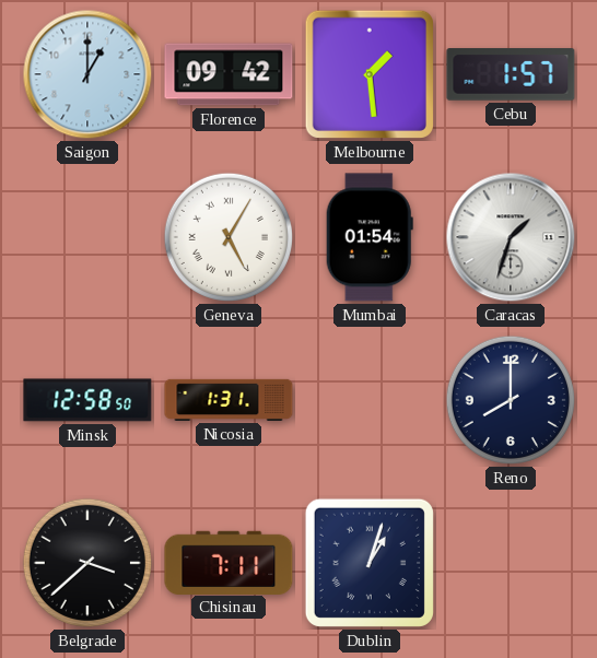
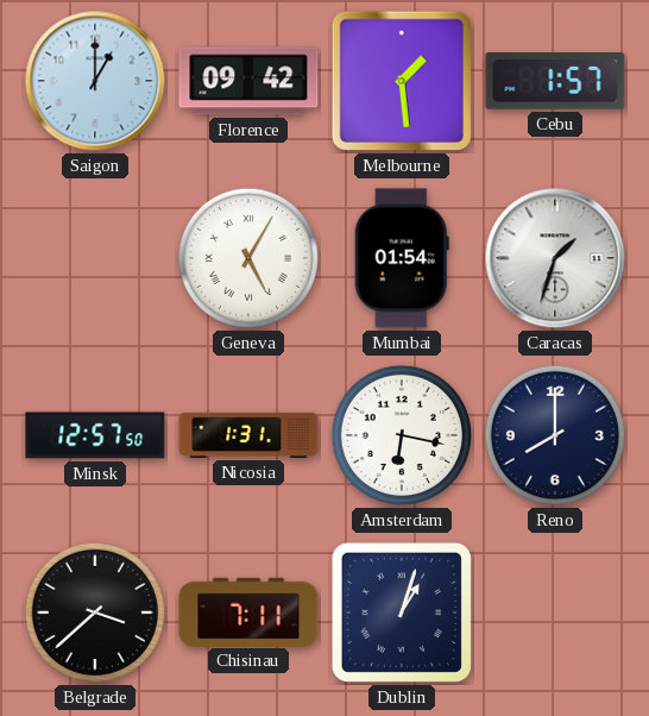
Minsk: 12:58 -> 12:57 (95, 435)
Amsterdam: none -> 6:17 (402, 435)
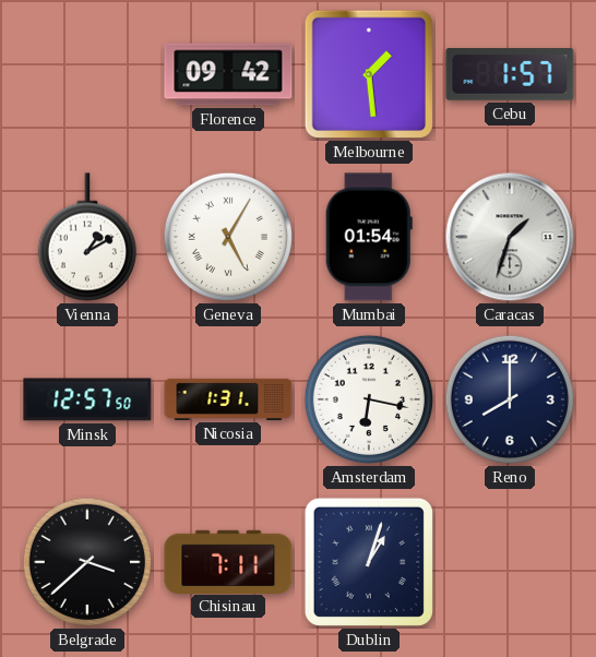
Saigon: 1:00 -> none (95, 81)
Vienna: none -> 1:10 (87, 237)
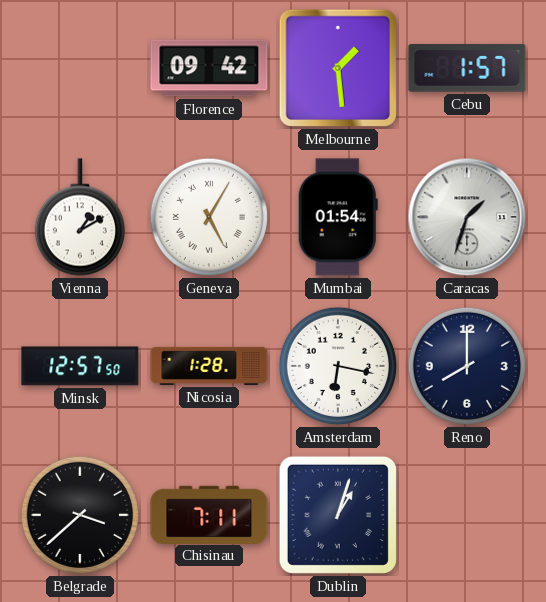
Nicosia: 1:31 -> 1:28 (209, 366)
